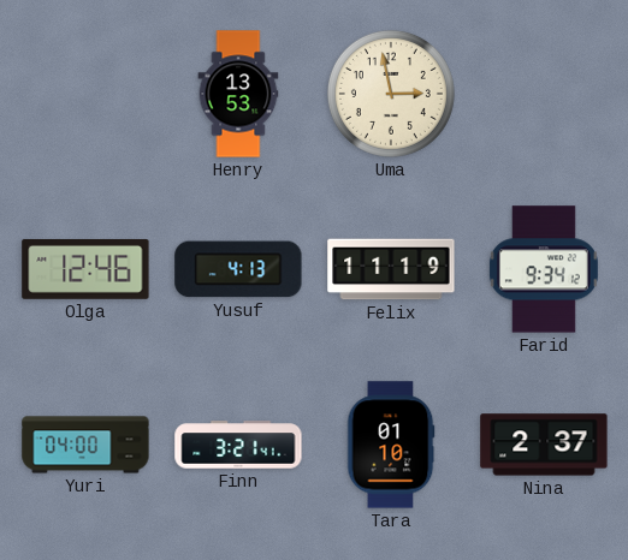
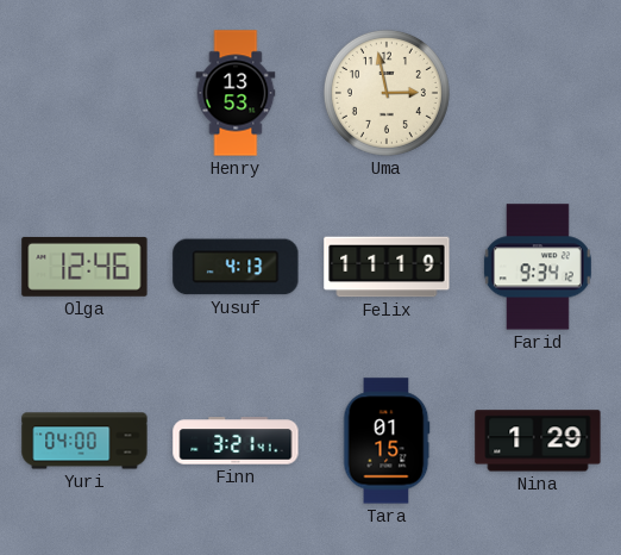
Tara: 01:10 -> 01:15 (387, 441)
Nina: 2:37 -> 1:29 (538, 441)
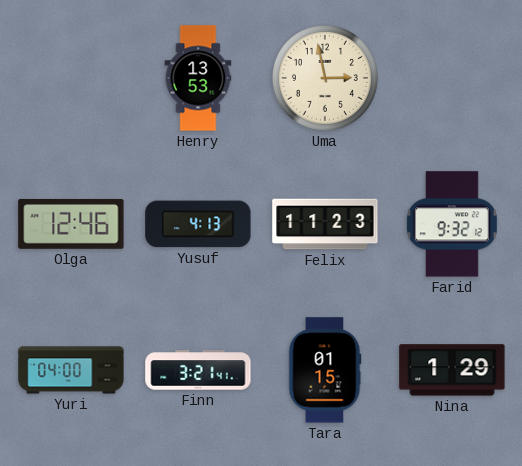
Felix: 11:19 -> 11:23 (325, 224)
Farid: 9:34 -> 9:32 (452, 224)
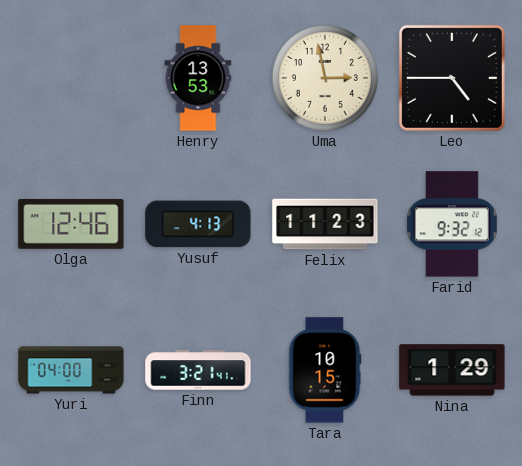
Leo: none -> 4:45 (452, 78)
Tara: 01:15 -> 10:15 (325, 370)
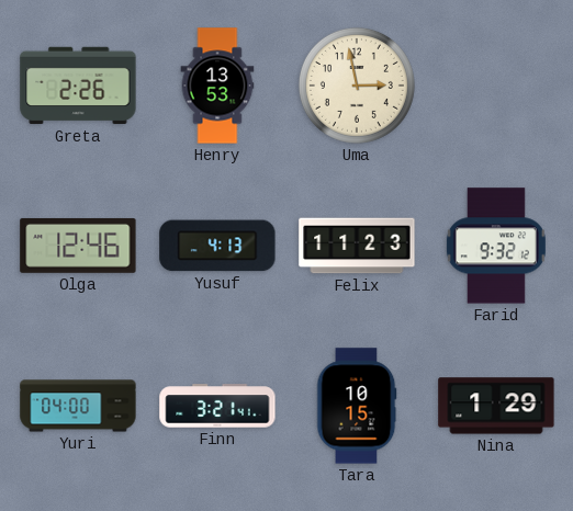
Greta: none -> 2:26 (78, 86)
Leo: 4:45 -> none (452, 78)
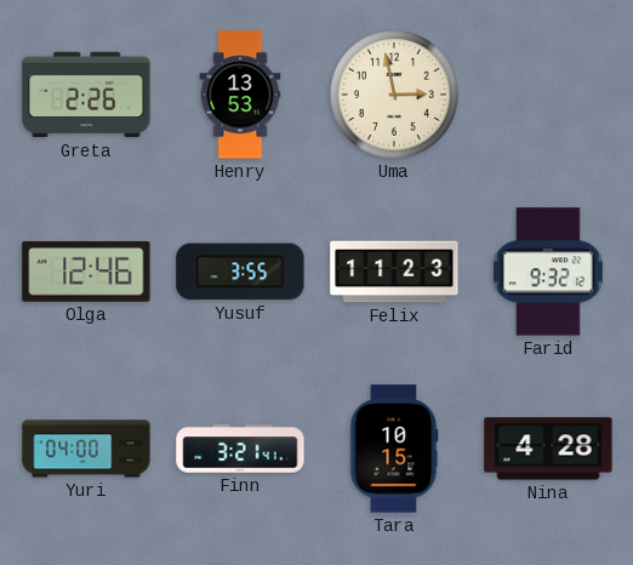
Yusuf: 4:13 -> 3:55 (240, 272)
Nina: 1:29 -> 4:28 (548, 449)
